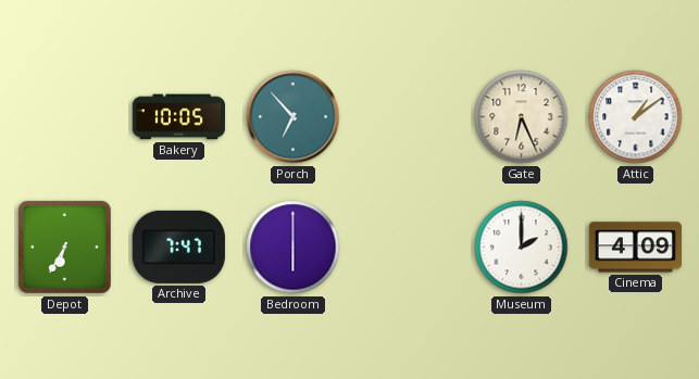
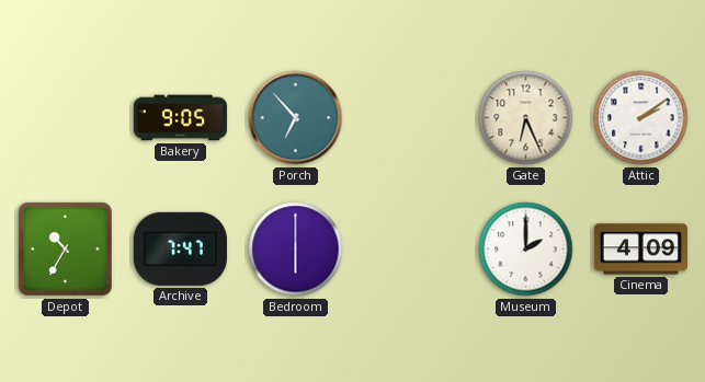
Bakery: 10:05 -> 9:05 (180, 118)
Attic: 1:09 -> 2:09 (641, 118)
Depot: 6:35 -> 10:35 (65, 248)
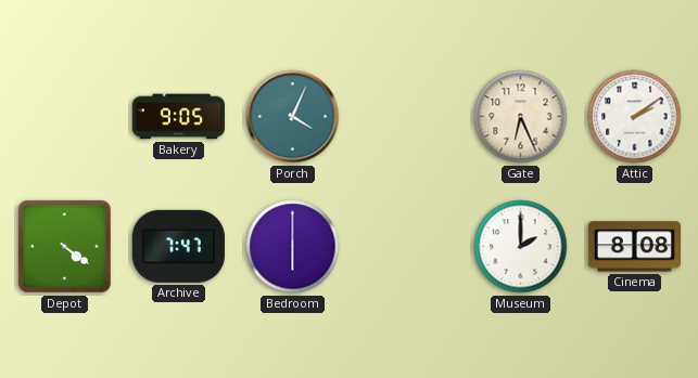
Porch: 6:53 -> 4:04 (293, 117)
Depot: 10:35 -> 4:21 (64, 246)
Cinema: 4:09 -> 8:08 (634, 247)
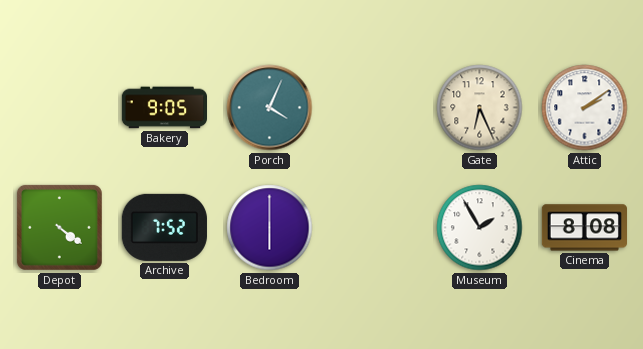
Archive: 7:47 -> 7:52 (164, 227)
Museum: 2:00 -> 1:55 (480, 228)
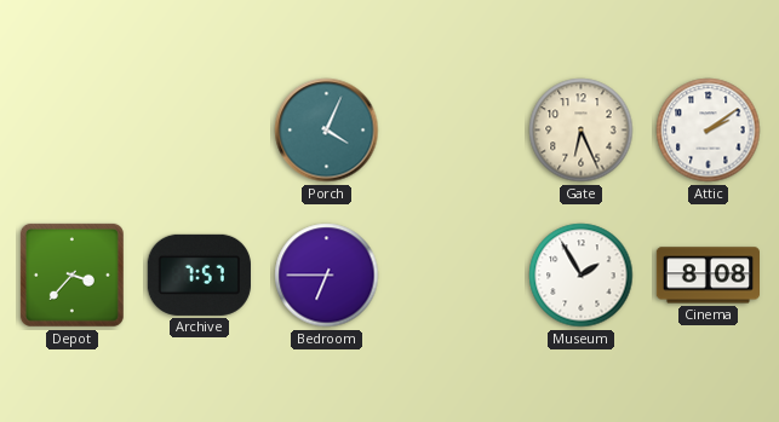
Bakery: 9:05 -> none (164, 108)
Depot: 4:21 -> 3:37 (71, 274)
Archive: 7:52 -> 7:57 (199, 274)
Bedroom: 6:00 -> 6:45 (327, 276)
